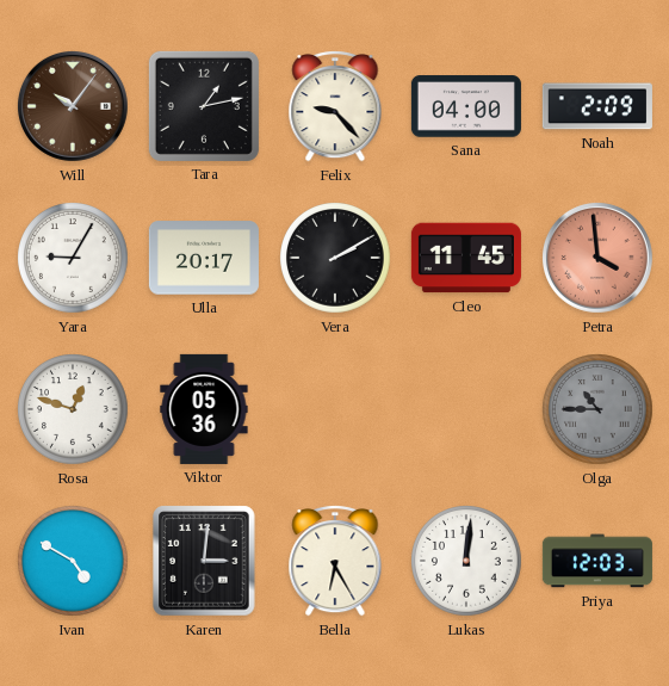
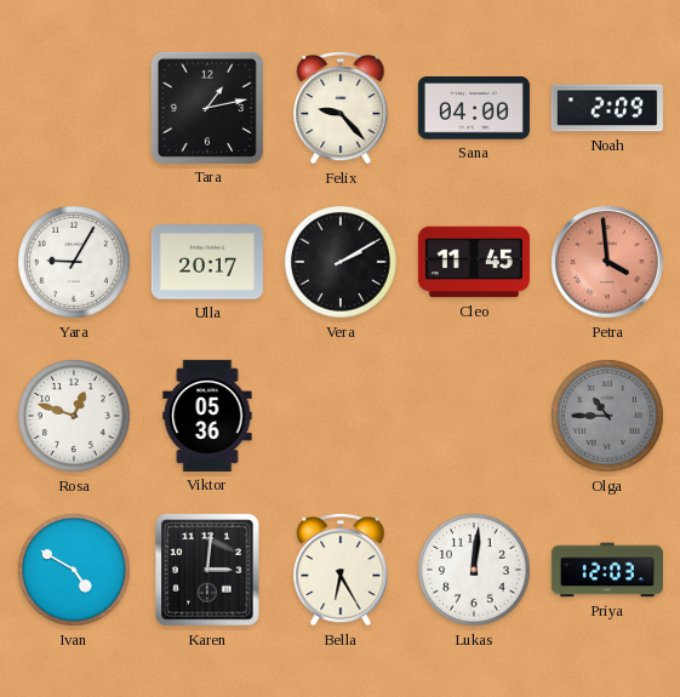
Will: 10:06 -> none (73, 106)
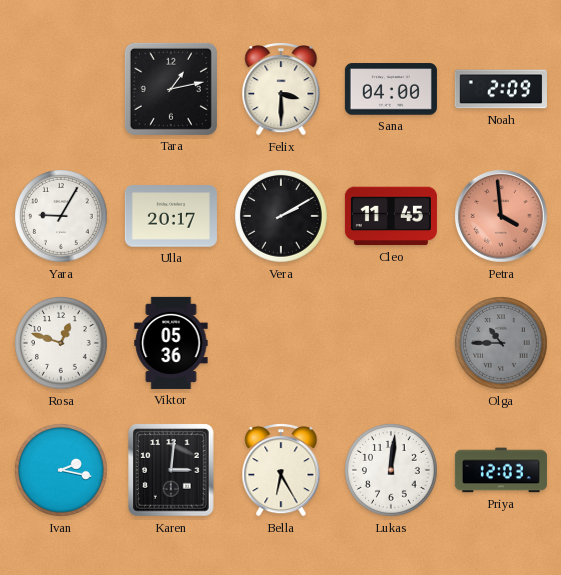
Felix: 9:23 -> 3:30 (281, 90)
Ivan: 4:50 -> 2:17 (62, 471)
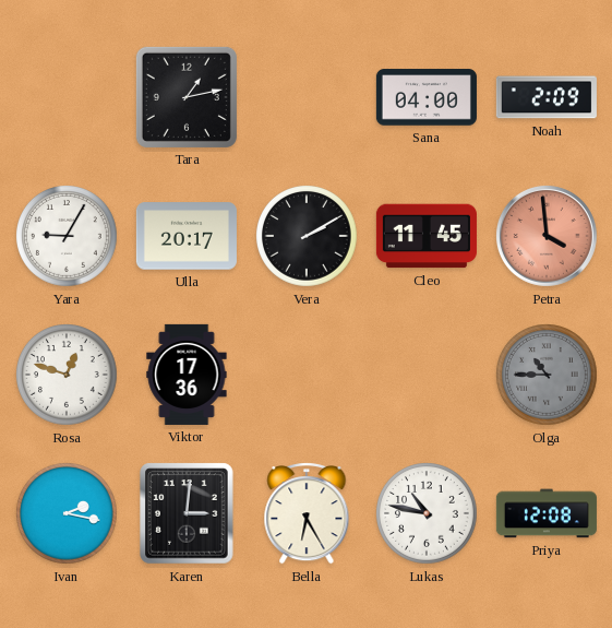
Felix: 3:30 -> none (281, 90)
Viktor: 05:36 -> 17:36 (187, 375)
Lukas: 12:01 -> 10:47 (428, 514)
Priya: 12:03 -> 12:08 (547, 513)
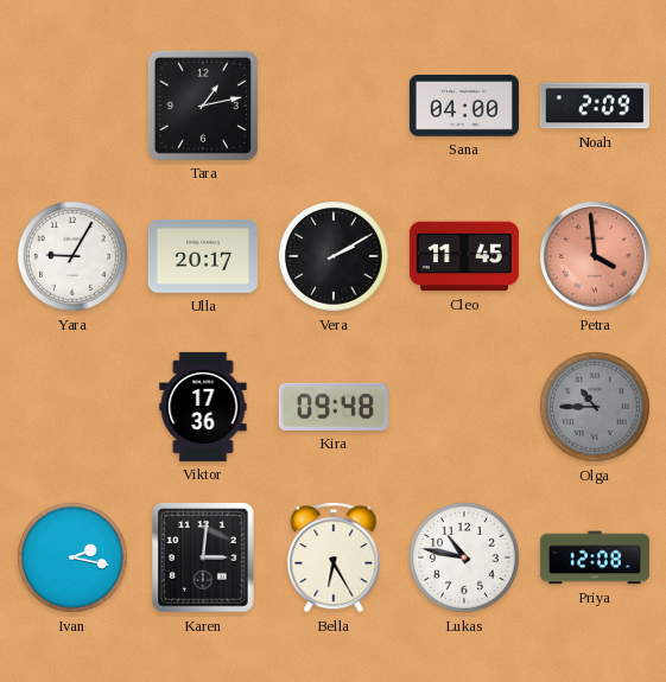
Rosa: 12:48 -> none (68, 376)
Kira: none -> 09:48 (334, 407)
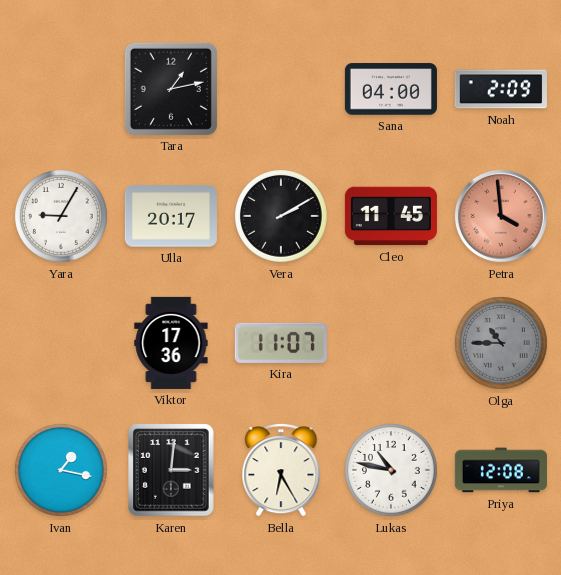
Kira: 09:48 -> 11:07 (281, 343)
Ivan: 2:17 -> 1:17 (62, 471)
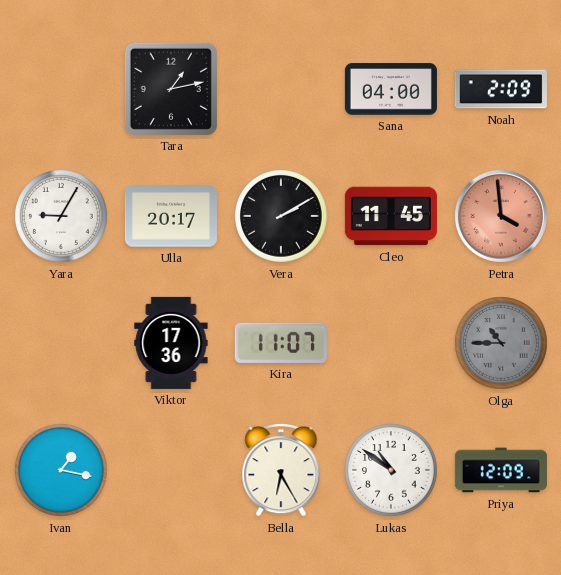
Karen: 3:01 -> none (171, 470)
Lukas: 10:47 -> 10:51 (392, 471)
Priya: 12:08 -> 12:09 (501, 470)
